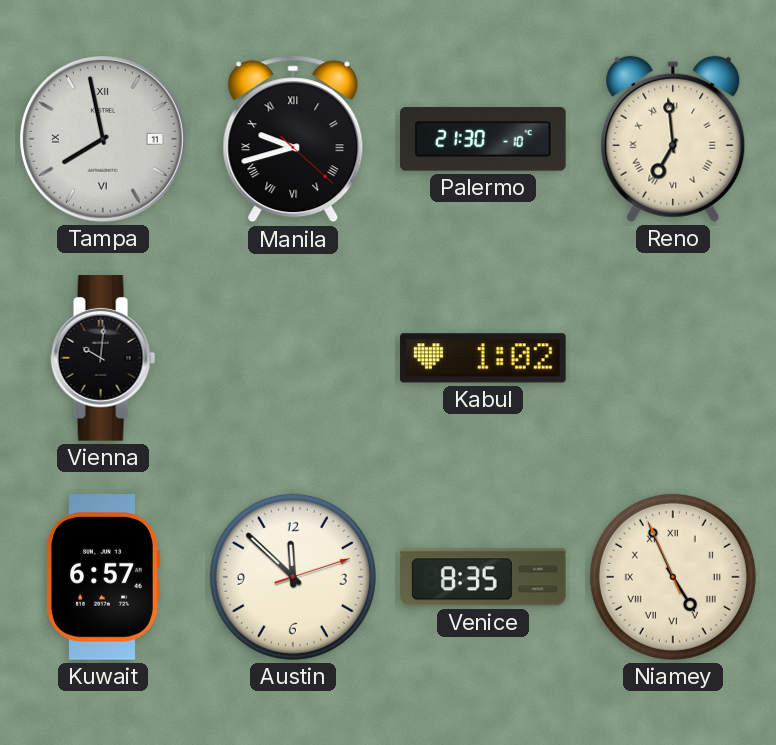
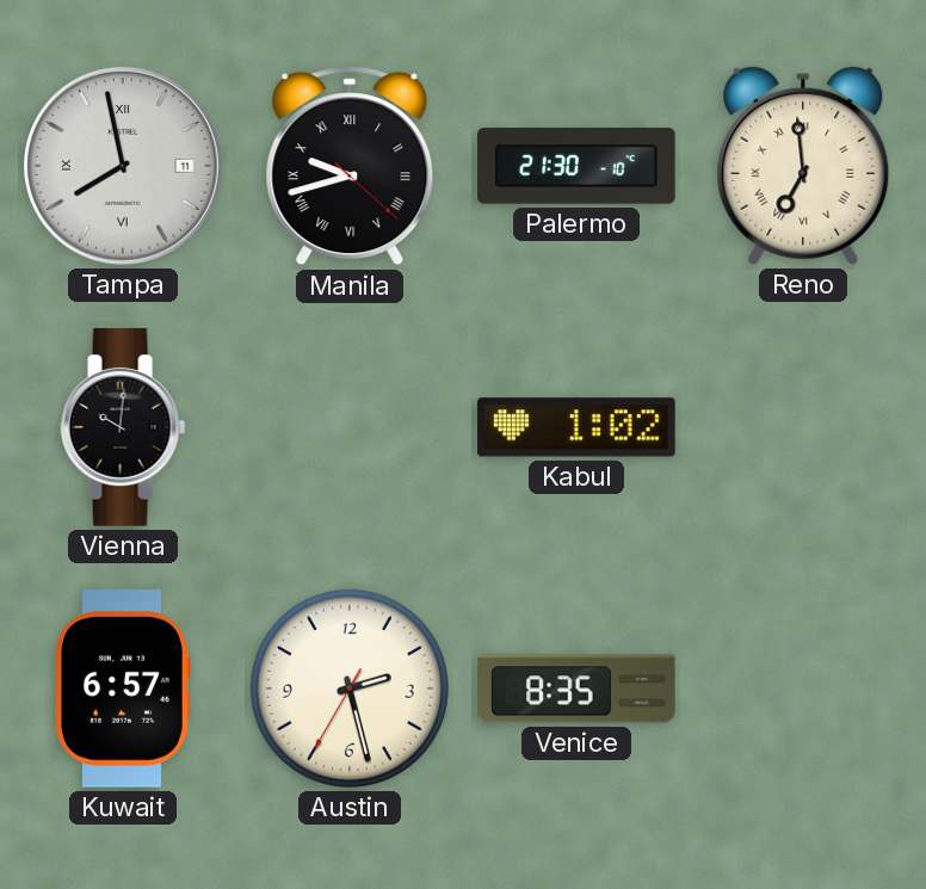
Austin: 11:52 -> 2:27 (350, 689)
Niamey: 4:55 -> none (673, 577)
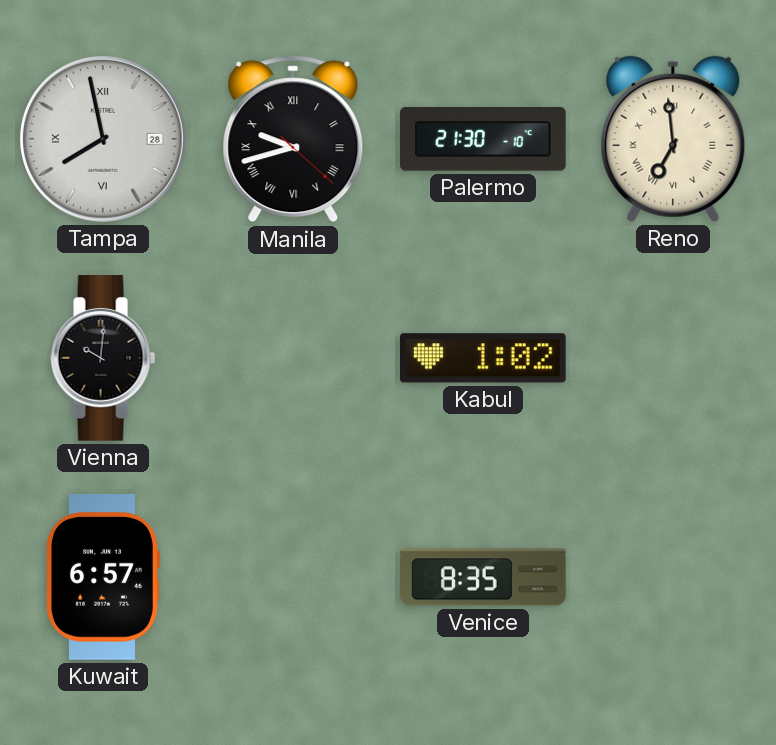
Tampa date: 11 -> 28 (103, 139)
Austin: 2:27 -> none (350, 689)
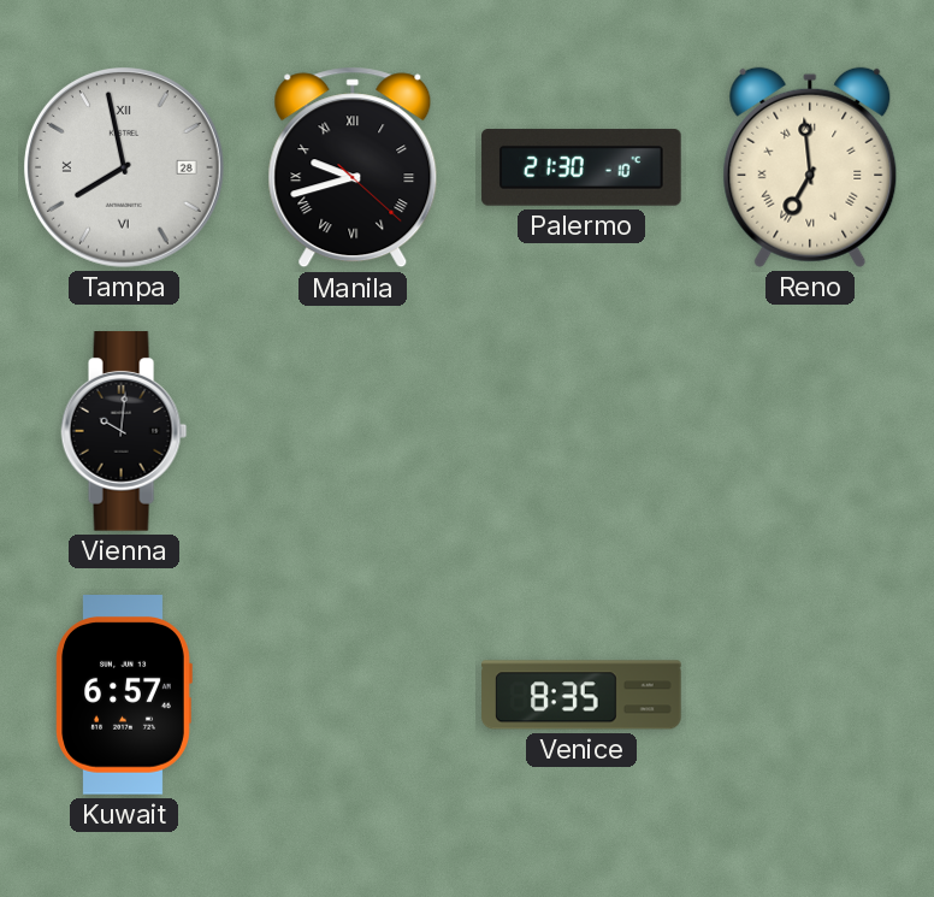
Kabul: 1:02 -> none (484, 358)
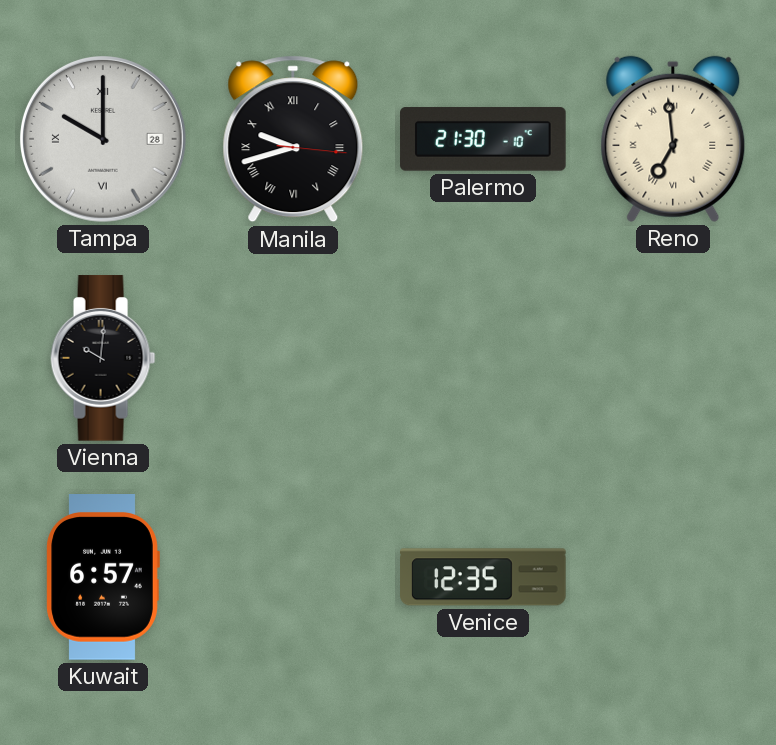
Tampa: 7:58 -> 10:00 (103, 139)
Manila: 9:42:22 -> 9:42:16 (293, 139)
Venice: 8:35 -> 12:35 (483, 577)
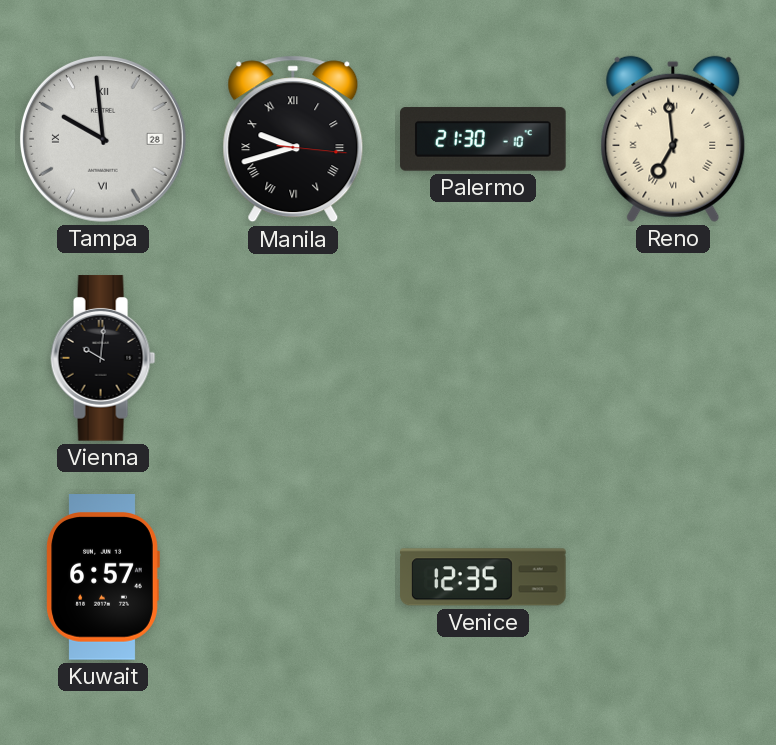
Tampa: 10:00 -> 9:59 (103, 139)
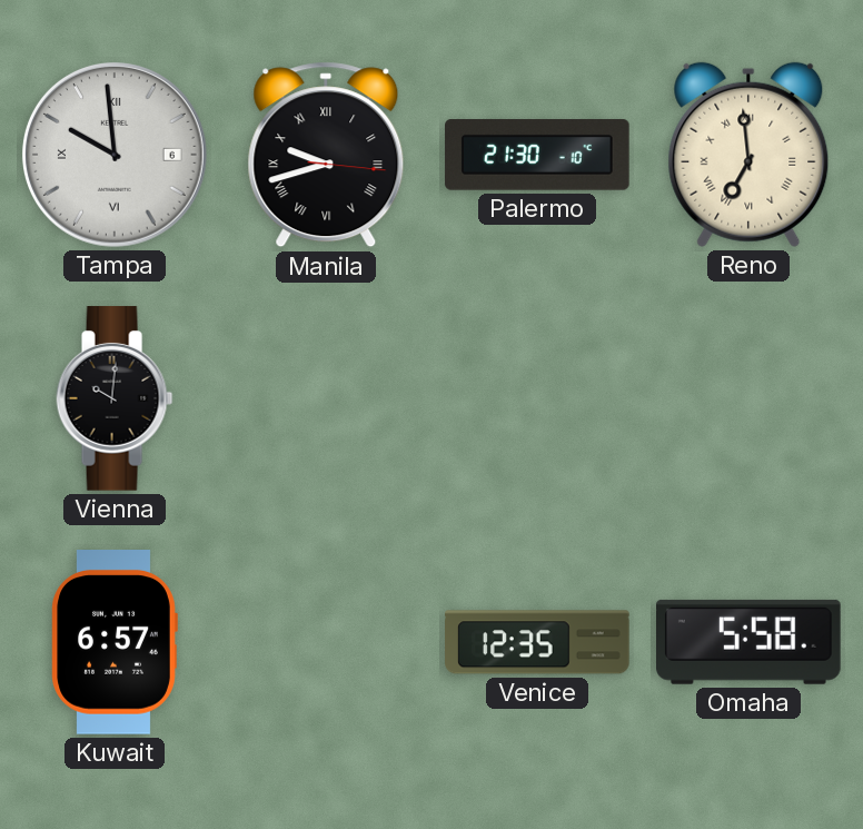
Tampa date: 28 -> 6 (115, 155)
Omaha: none -> 5:58 (750, 642)
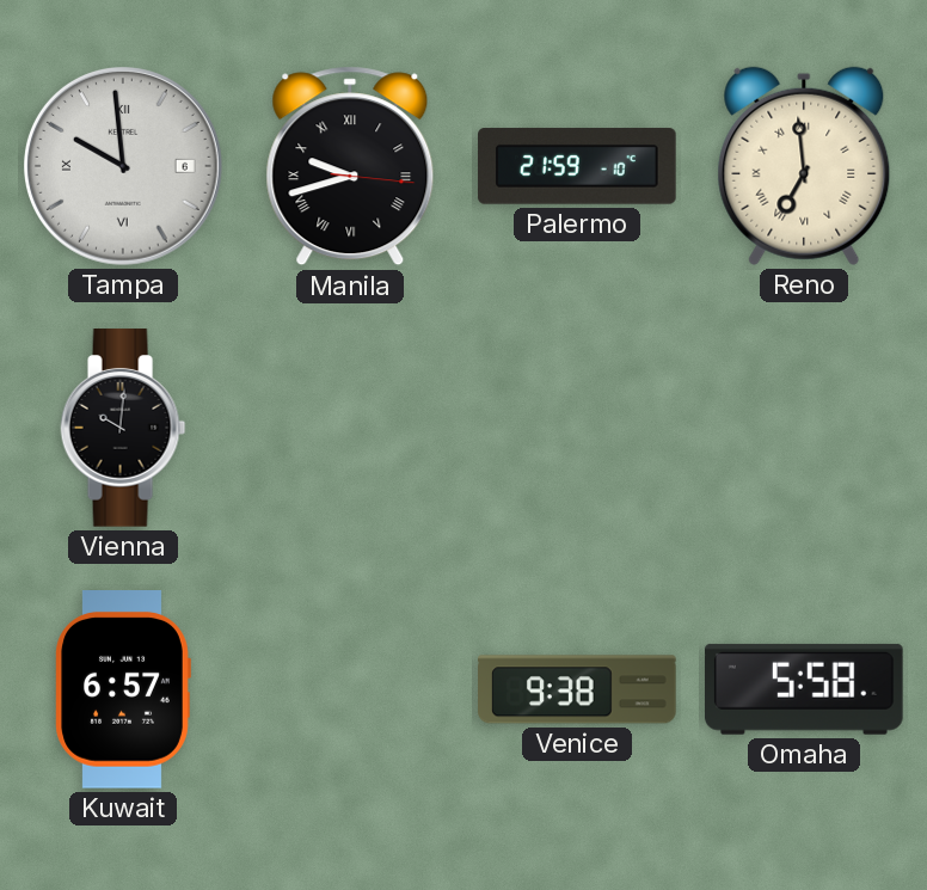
Palermo: 21:30 -> 21:59 (577, 166)
Venice: 12:35 -> 9:38 (577, 689)
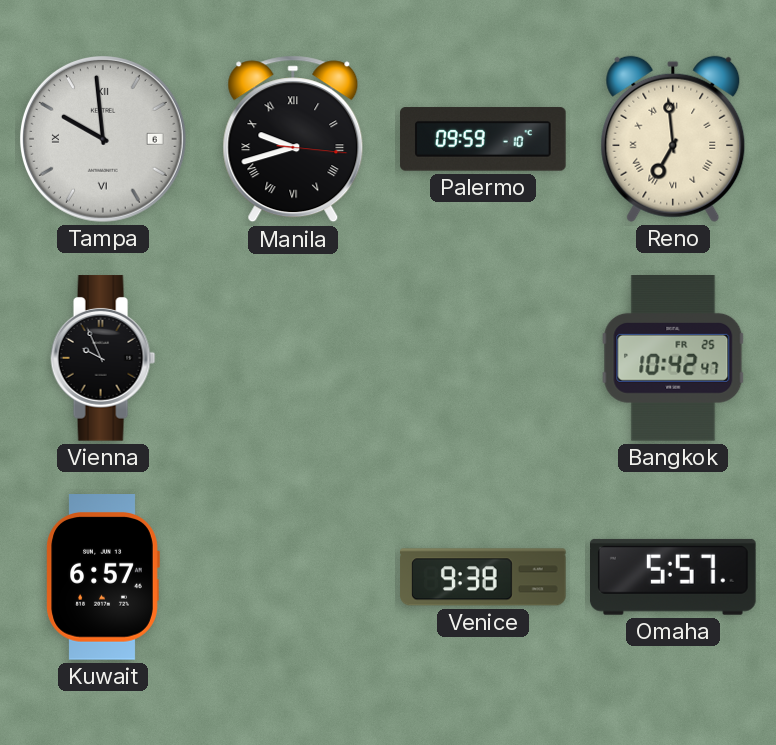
Palermo: 21:59 -> 09:59 (483, 139)
Vienna: 10:01 -> 9:56 (103, 358)
Bangkok: none -> 10:42 (673, 359)
Omaha: 5:58 -> 5:57 (674, 577)
